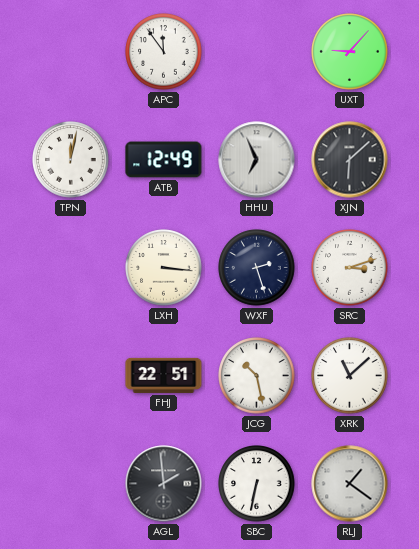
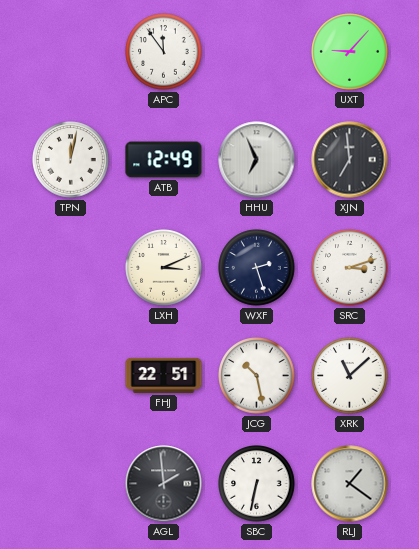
XJN: 6:08 -> 6:59 (350, 160)
LXH: 3:16 -> 3:11 (164, 268)
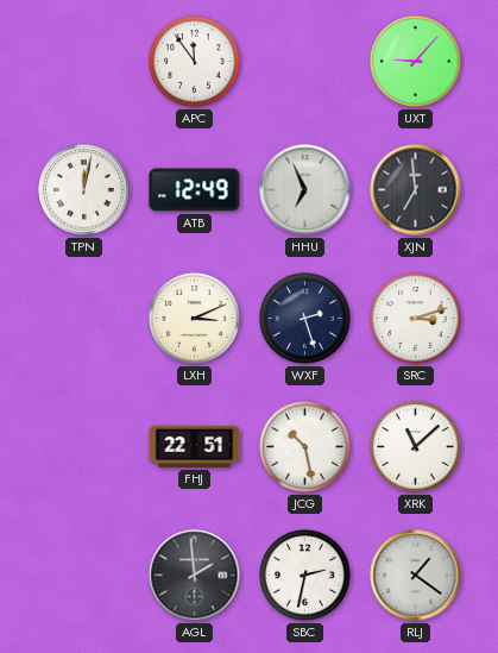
SBC: 6:32 -> 2:32 (305, 576)
